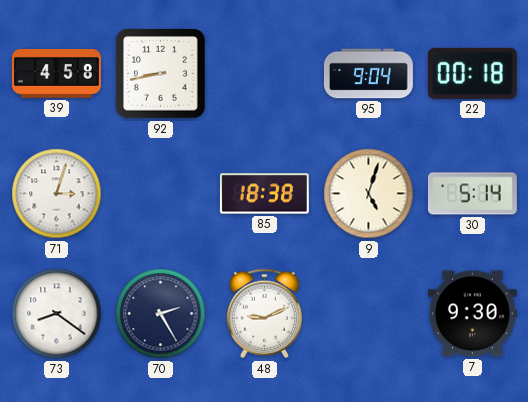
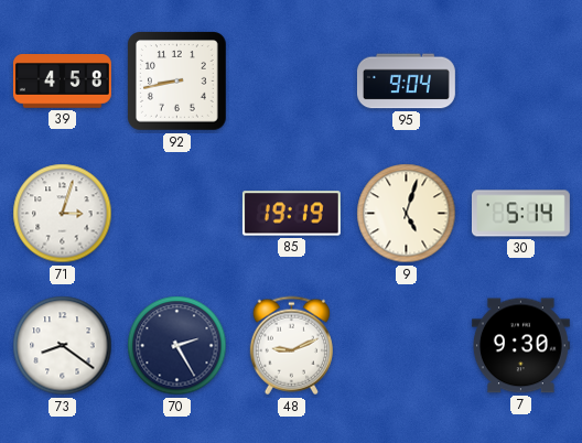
22: 00:18 -> none (472, 73)
85: 18:38 -> 19:19 (291, 214)
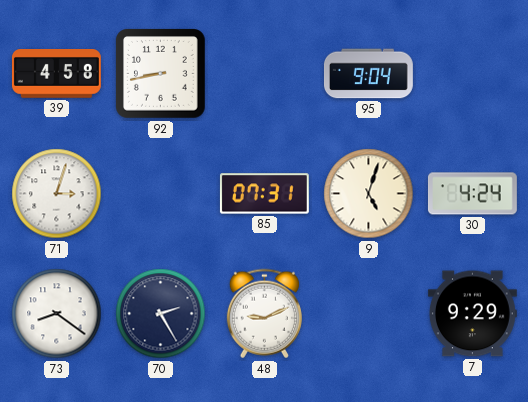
85: 19:19 -> 07:31 (264, 194)
30: 5:14 -> 4:24 (472, 194)
7: 9:30 -> 9:29 (472, 314)
